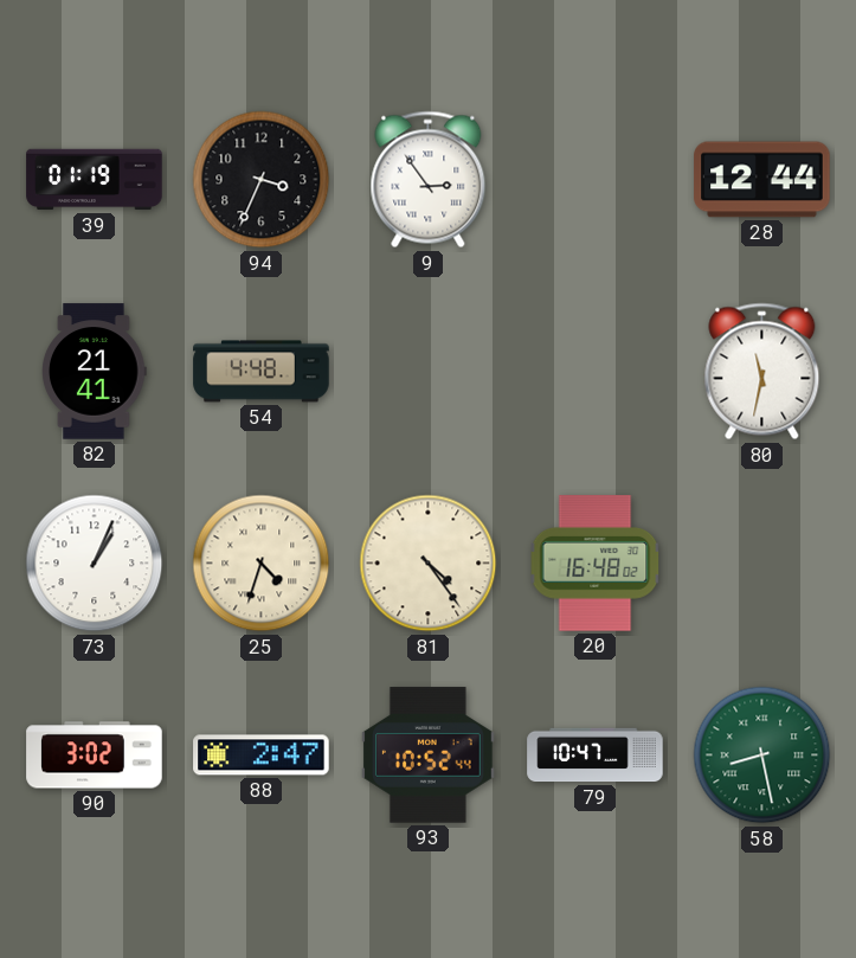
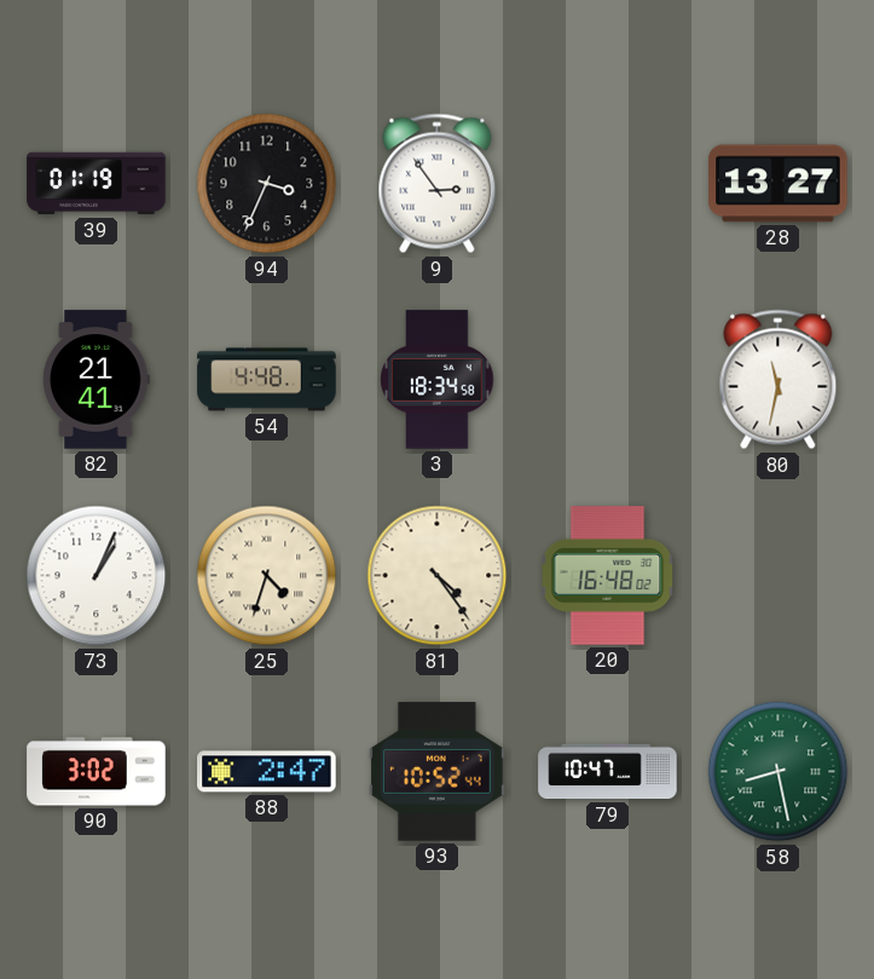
28: 12:44 -> 13:27 (779, 184)
3: none -> 18:34 (438, 380)
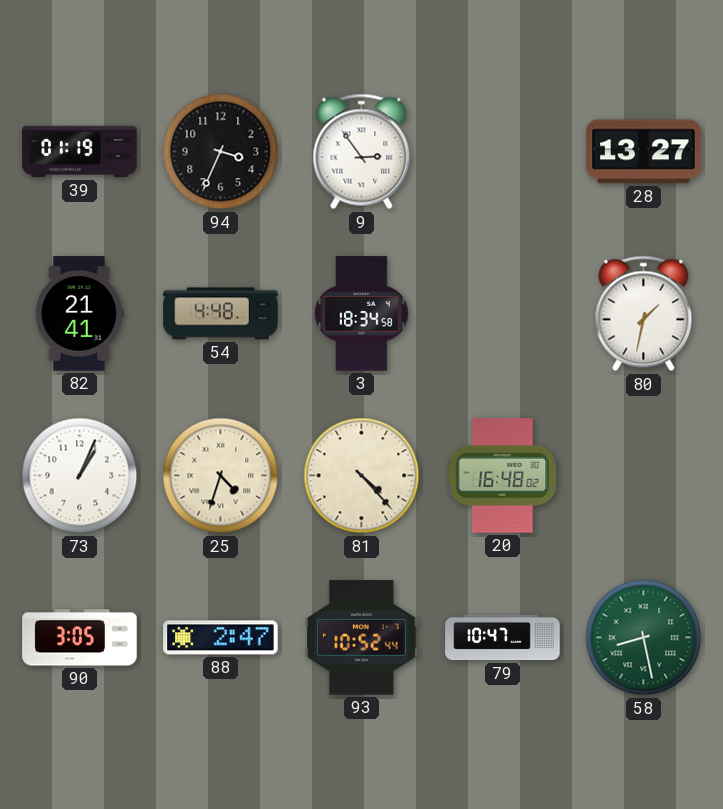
80: 11:32 -> 1:32 (644, 314)
81: 4:24 -> 4:23 (362, 476)
90: 3:02 -> 3:05 (80, 638)
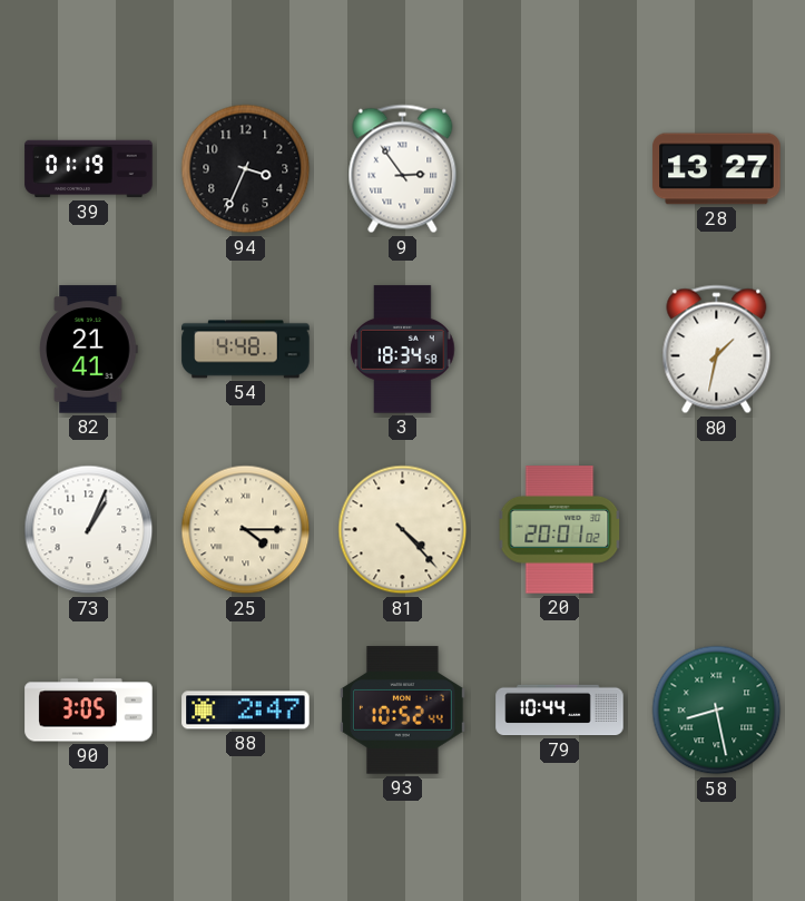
25: 4:33 -> 4:15 (246, 530)
20: 16:48 -> 20:01 (560, 530)
79: 10:47 -> 10:44 (560, 711)
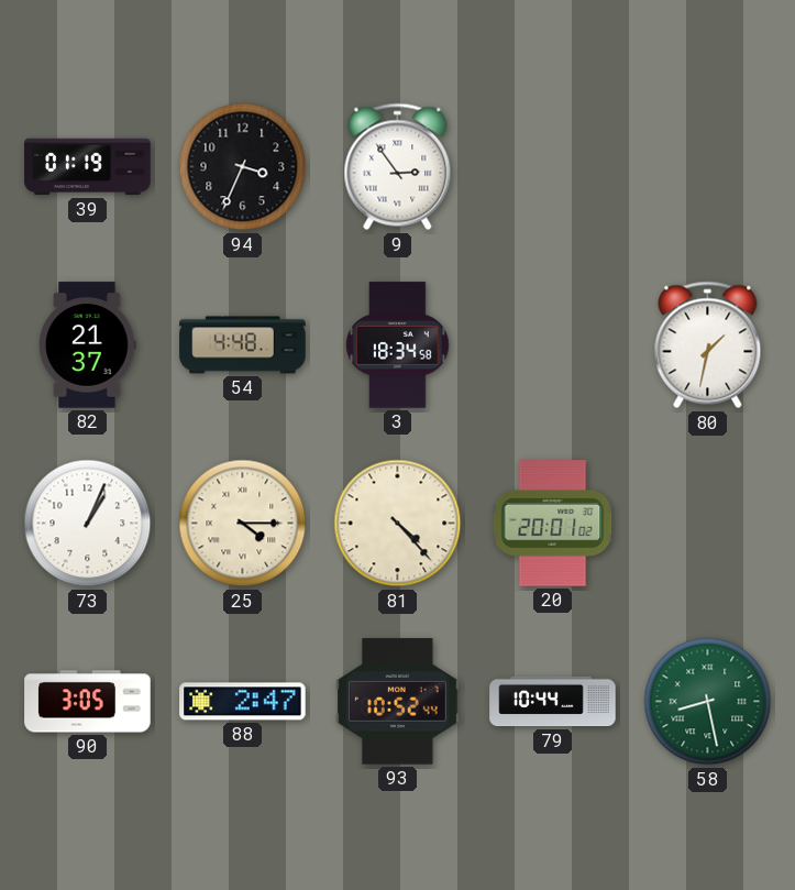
28: 13:27 -> none (717, 169)
82: 21:41 -> 21:37 (88, 345)
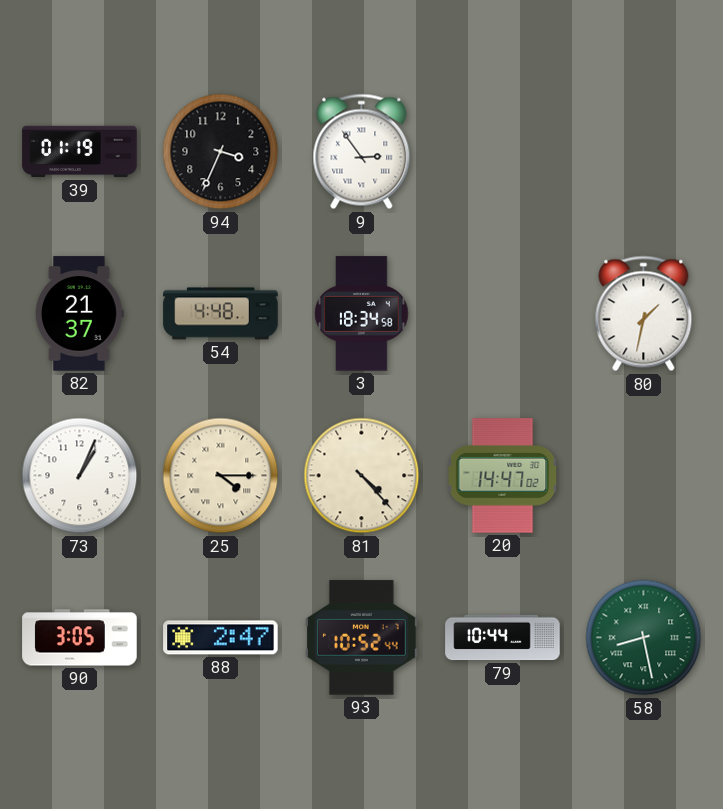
20: 20:01 -> 14:47 (503, 476)
